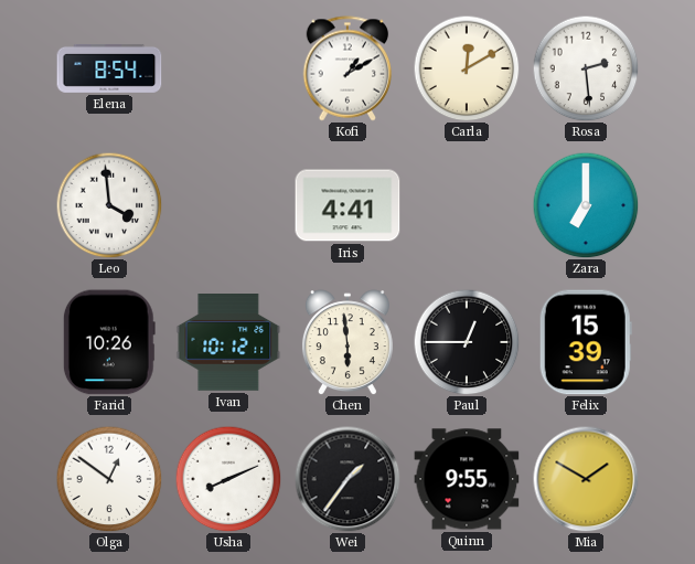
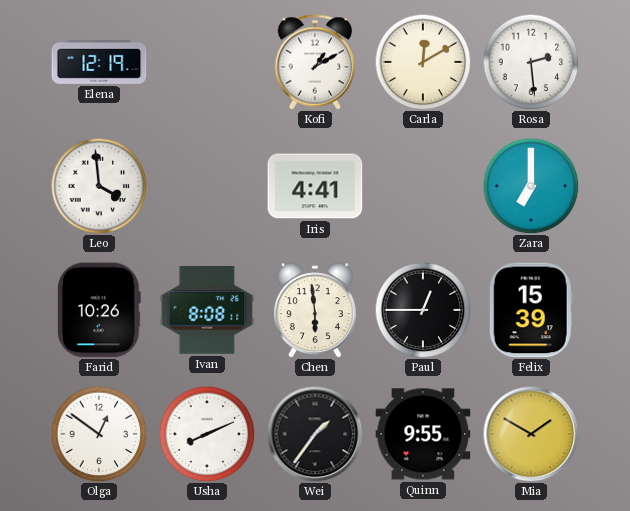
Elena: 8:54 -> 12:19 (99, 62)
Ivan: 10:12 -> 8:08 (207, 311)
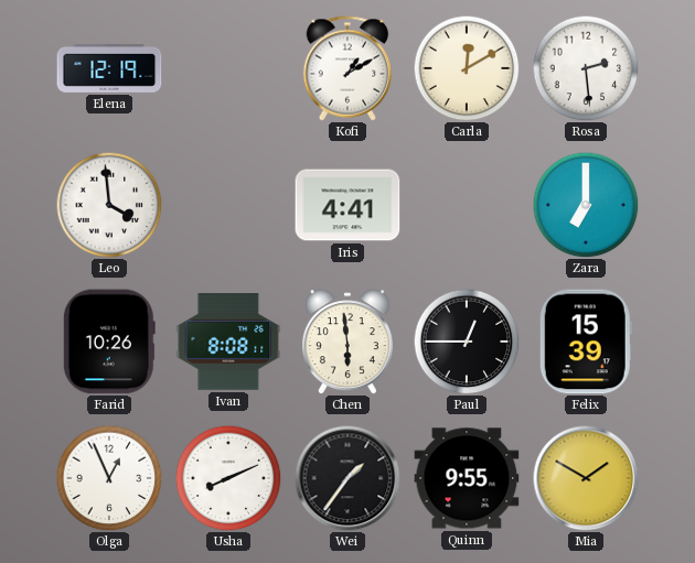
Olga: 12:51 -> 12:56 (109, 478)
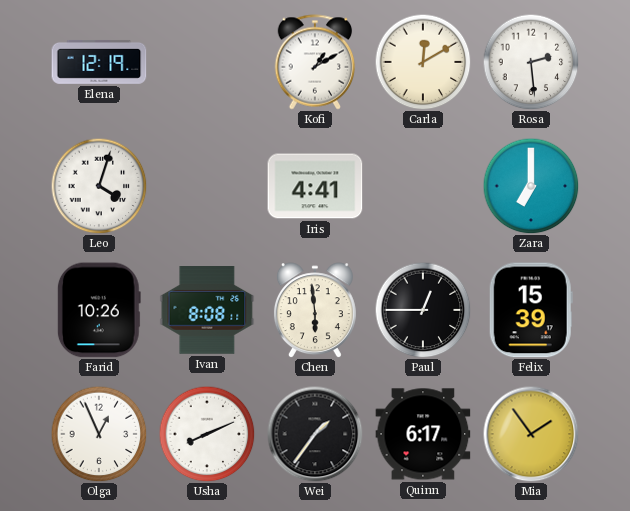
Leo: 3:59 -> 4:03 (99, 186)
Quinn: 9:55 -> 6:17 (423, 434)
Mia: 1:50 -> 1:54 (531, 434)
